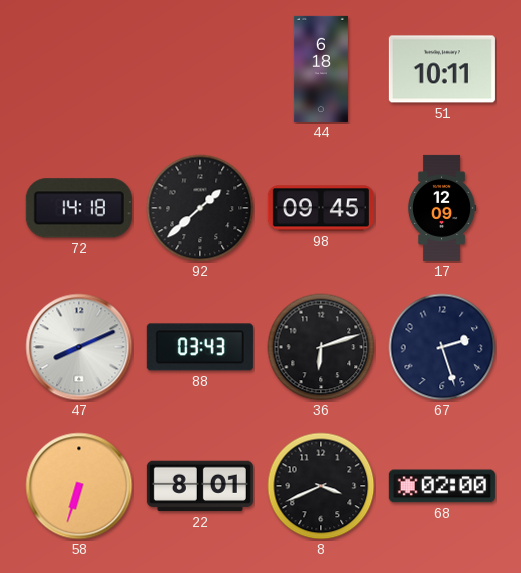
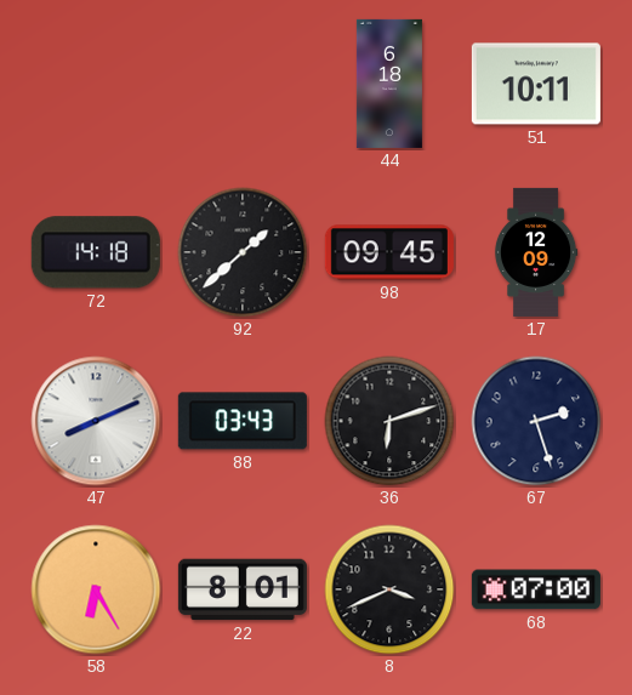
58: 6:33 -> 6:25 (96, 589)
68: 02:00 -> 07:00 (536, 589)
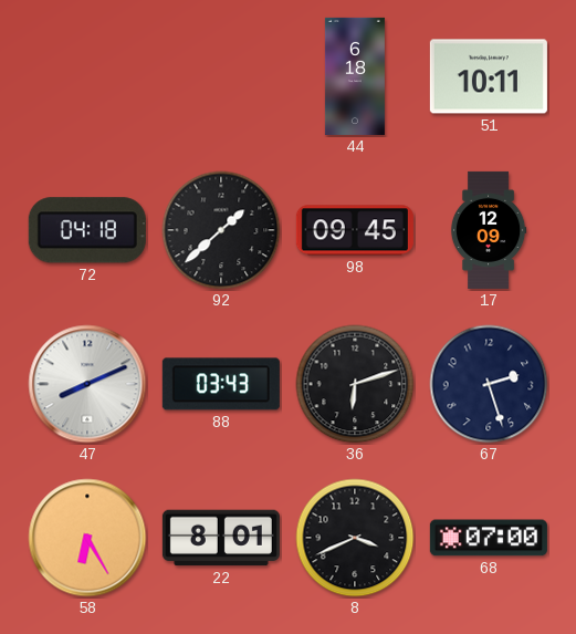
72: 14:18 -> 04:18 (87, 230)
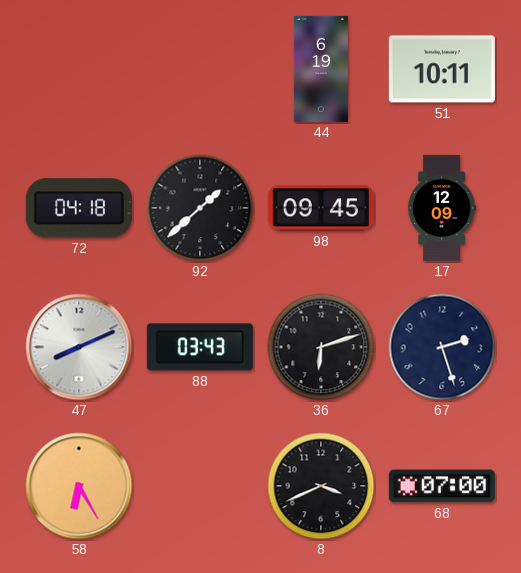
44: 6:18 -> 6:19 (321, 69)
22: 8:01 -> none (221, 538)
